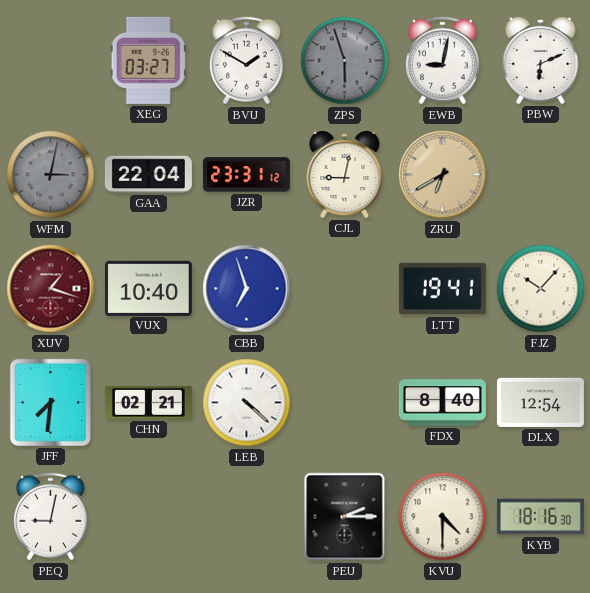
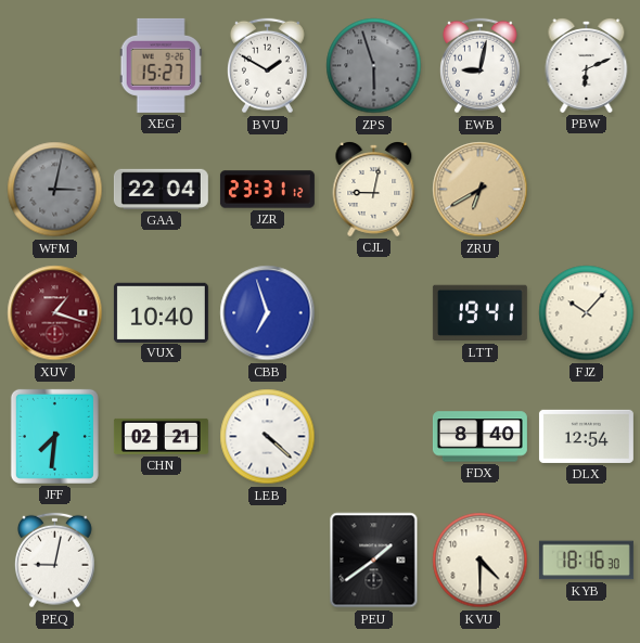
XEG: 03:27 -> 15:27 (161, 65)
PEU: 2:15 -> 1:39 (374, 561)
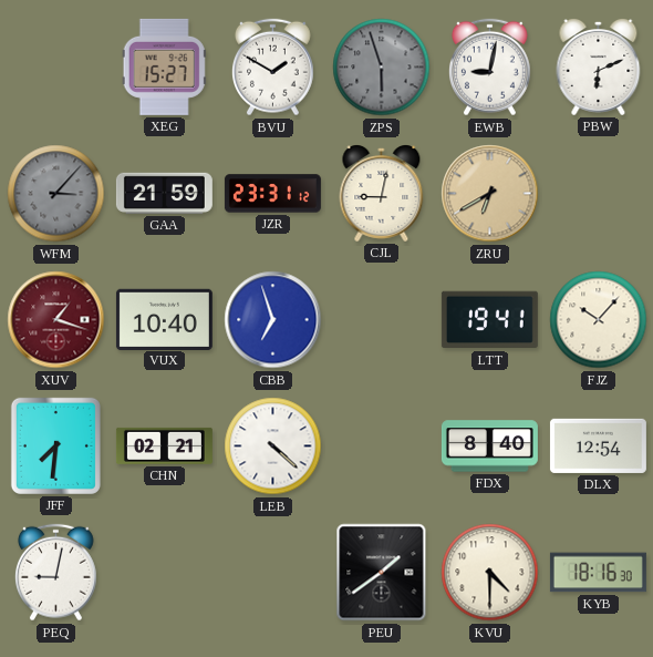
WFM: 3:02 -> 3:07 (56, 194)
GAA: 22:04 -> 21:59 (164, 193)
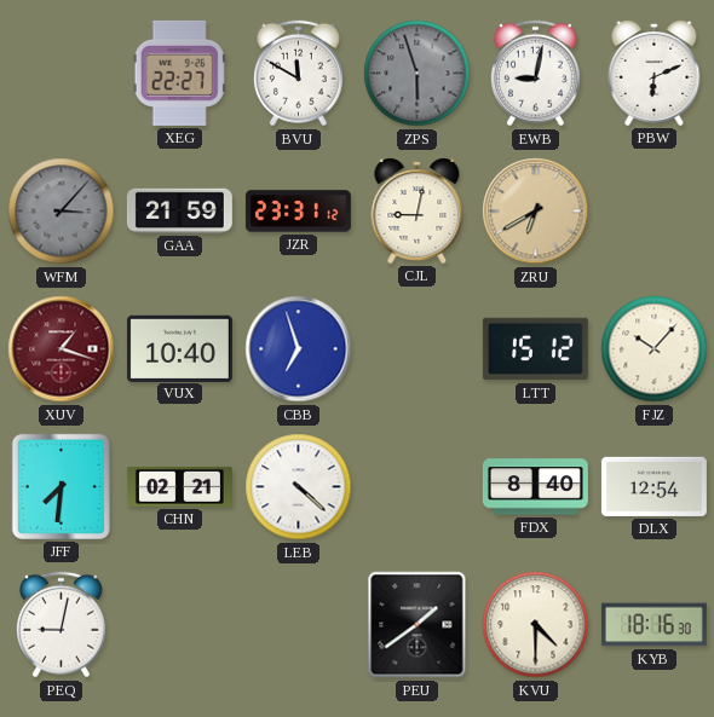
XEG: 15:27 -> 22:27 (179, 73)
BVU: 1:50 -> 11:50 (299, 74)
LTT: 19:41 -> 15:12 (535, 349)
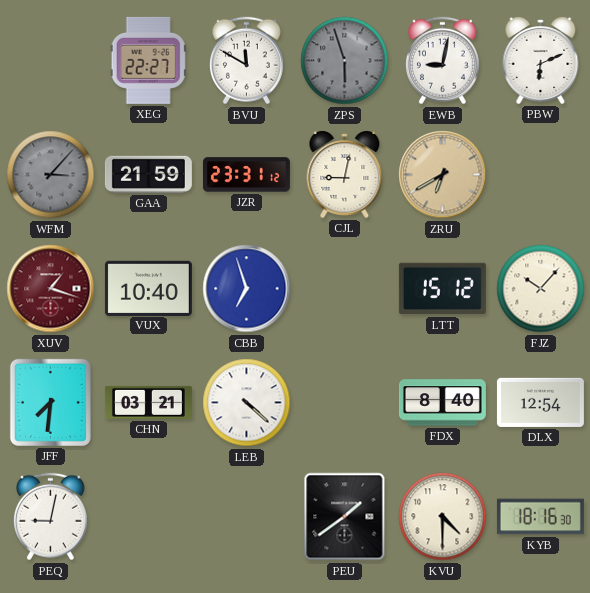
CHN: 02:21 -> 03:21 (148, 402)
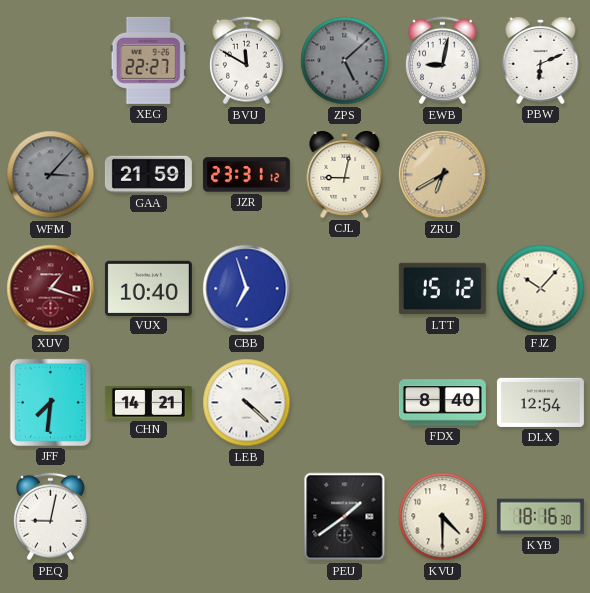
ZPS: 5:57 -> 5:08 (345, 61)
CHN: 03:21 -> 14:21 (148, 402)
